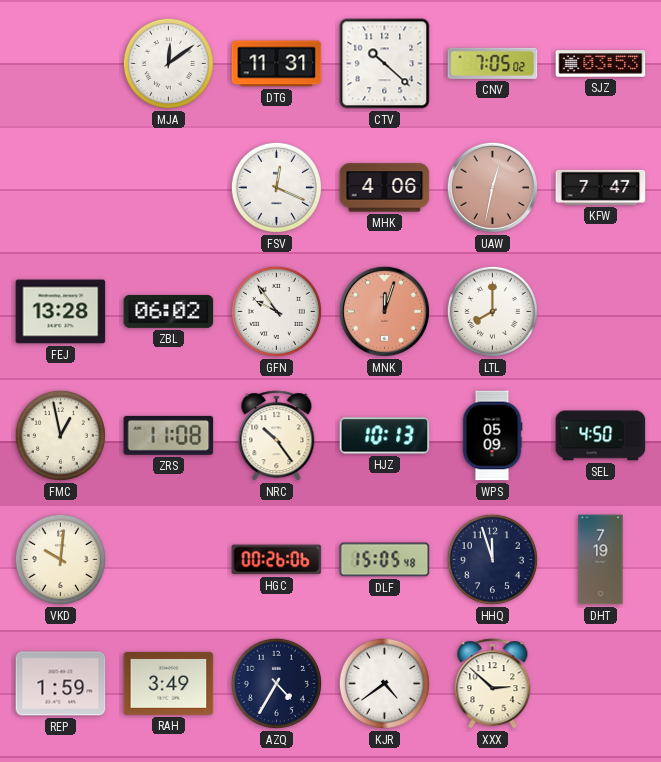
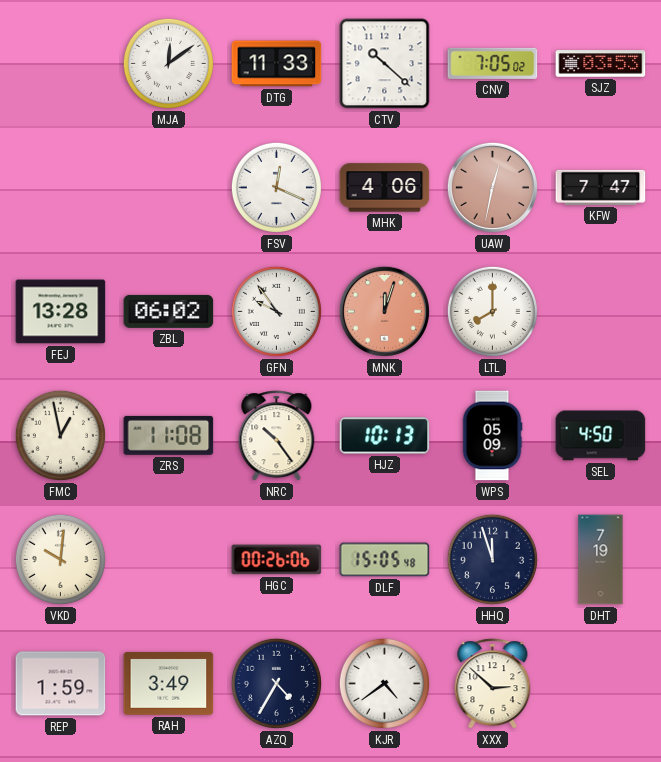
DTG: 11:31 -> 11:33 (277, 64)
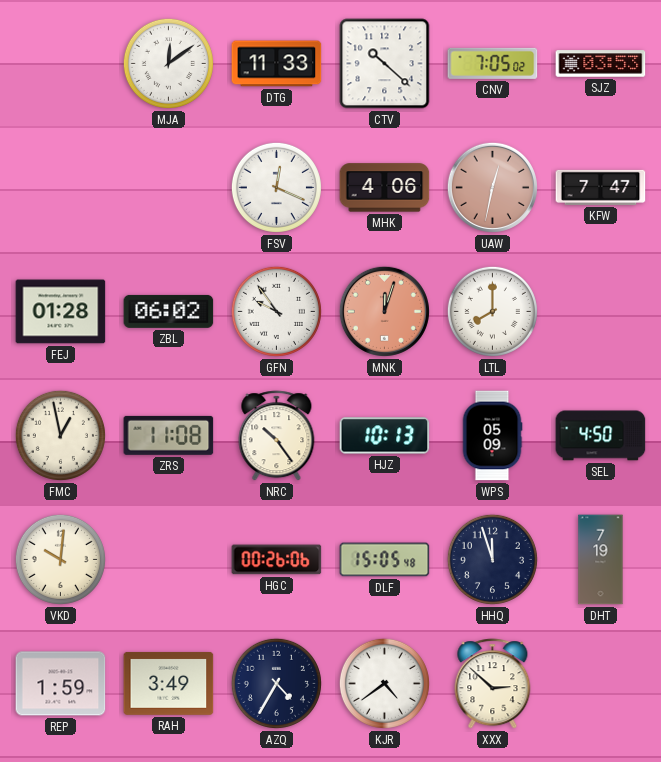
FEJ: 13:28 -> 01:28 (61, 312)
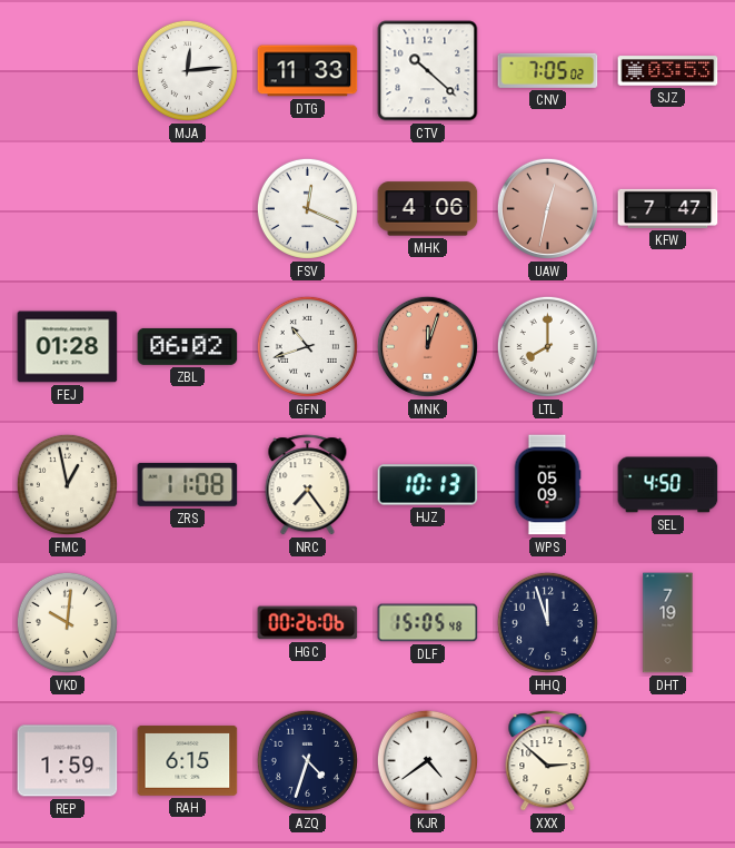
MJA: 12:09 -> 12:14 (187, 70)
GFN: 9:54 -> 10:42 (307, 346)
NRC: 10:24 -> 7:24 (308, 485)
RAH: 3:49 -> 6:15 (188, 761)
AZQ: 4:35 -> 4:33 (307, 760)
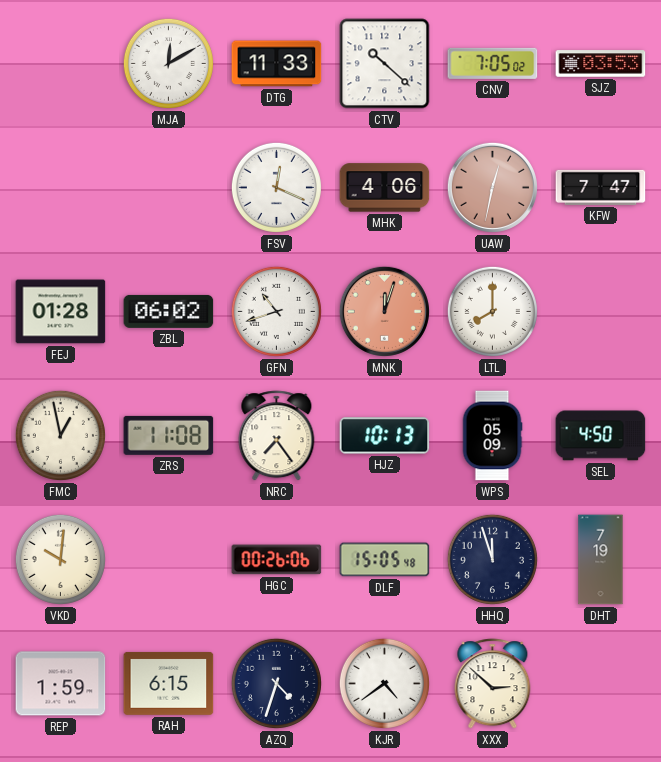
MJA: 12:14 -> 12:10 (168, 63)
